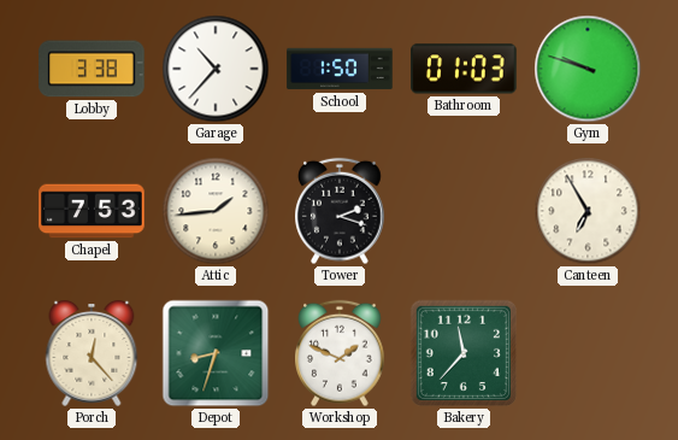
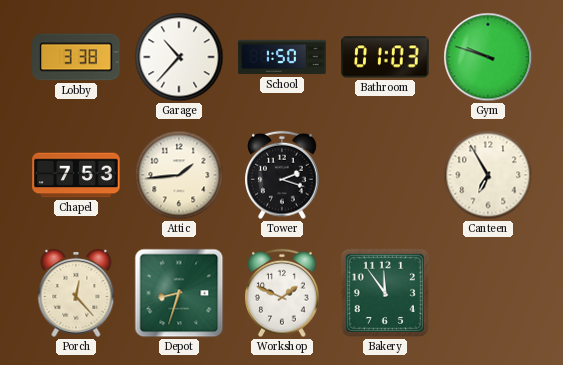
Bakery: 11:37 -> 11:54 (385, 293)
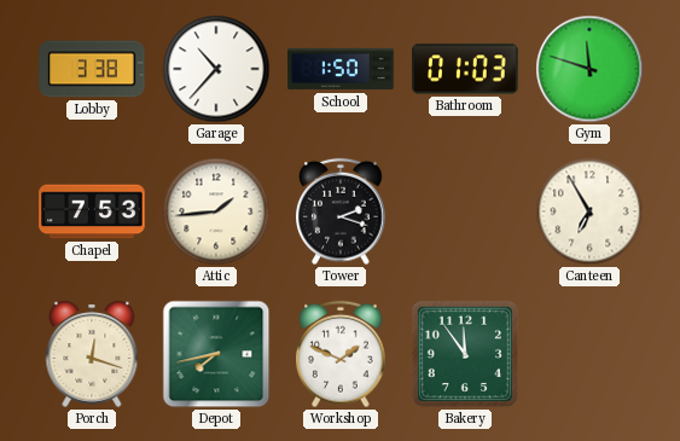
Gym: 9:48 -> 11:48 (589, 69)
Porch: 12:23 -> 12:18 (92, 355)
Depot: 8:33 -> 7:43 (216, 354)
